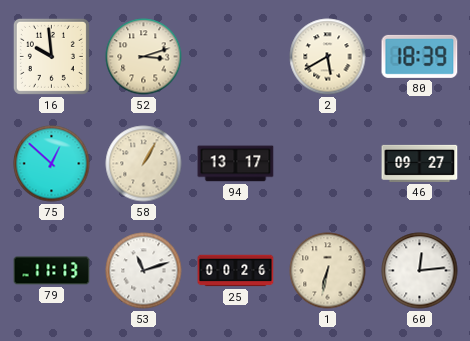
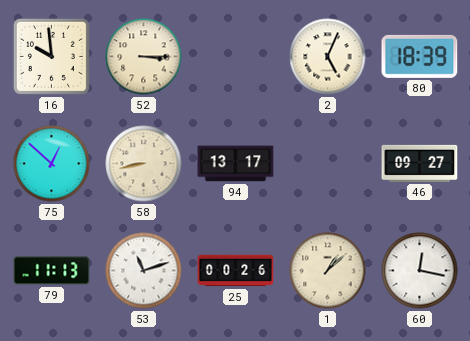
52: 3:12 -> 3:15 (144, 57)
2: 5:40 -> 5:04 (328, 57)
58: 1:05 -> 8:43 (144, 164)
1: 6:32 -> 1:08 (328, 271)
60: 12:14 -> 12:17 (420, 271)
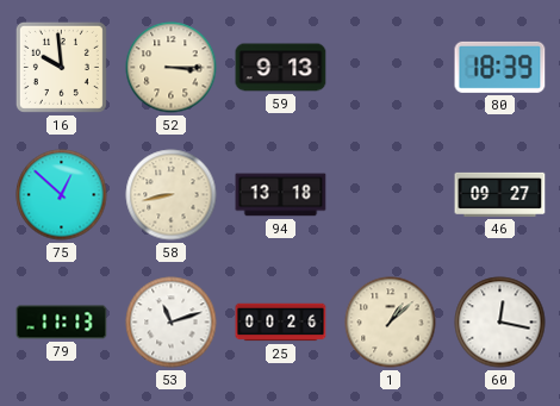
59: none -> 9:13 (281, 68)
2: 5:04 -> none (328, 57)
94: 13:17 -> 13:18 (281, 195)
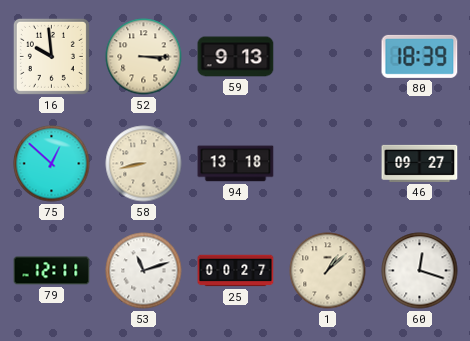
79: 11:13 -> 12:11 (52, 271)
25: 00:26 -> 00:27 (236, 271)
60: 12:17 -> 12:18 (420, 271)
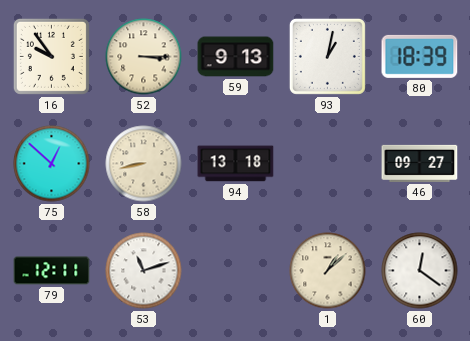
16: 9:59 -> 9:54 (51, 56)
93: none -> 1:02 (327, 56)
25: 00:27 -> none (236, 271)
60: 12:18 -> 12:21 (420, 271)
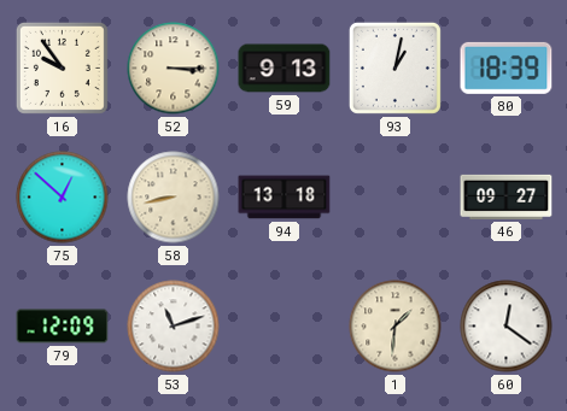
79: 12:11 -> 12:09 (63, 327)
1: 1:08 -> 1:31 (396, 327)
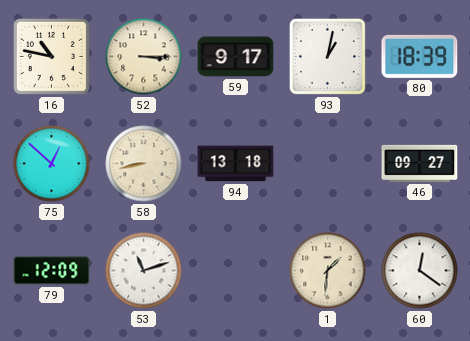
16: 9:54 -> 10:47 (51, 56)
59: 9:13 -> 9:17 (236, 57)
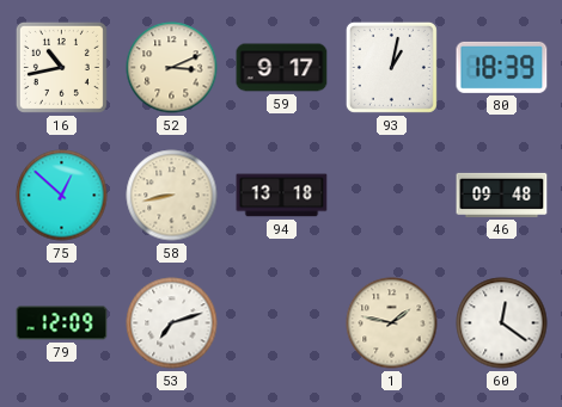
16: 10:47 -> 10:43 (61, 67)
52: 3:15 -> 3:11 (172, 68)
46: 09:27 -> 09:48 (502, 195)
53: 11:12 -> 7:12 (172, 323)
1: 1:31 -> 1:47 (392, 323)
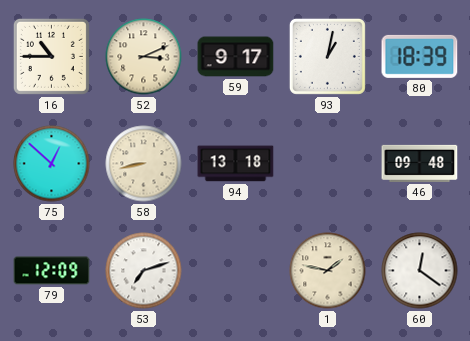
16: 10:43 -> 10:45 (51, 56)
